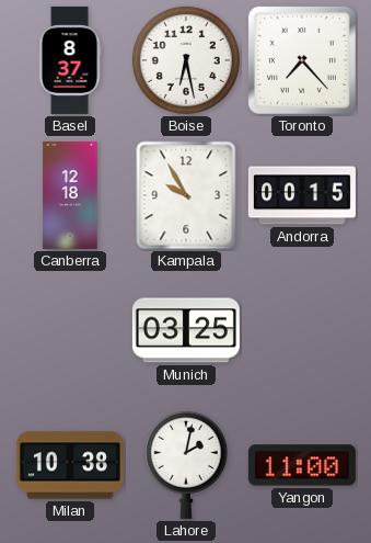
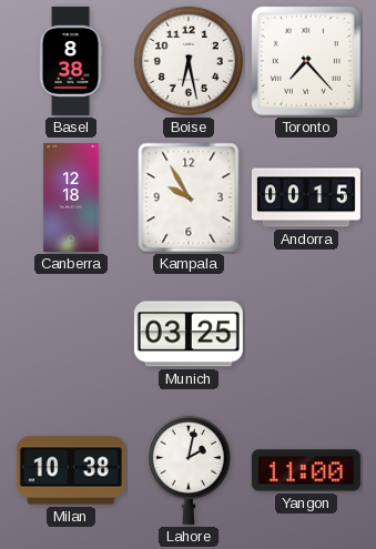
Basel: 8:37 -> 8:38 (71, 61)
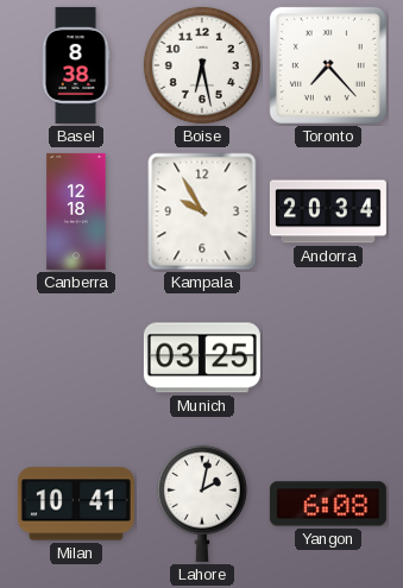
Andorra: 00:15 -> 20:34 (328, 211)
Milan: 10:38 -> 10:41 (76, 504)
Yangon: 11:00 -> 6:08 (328, 504)
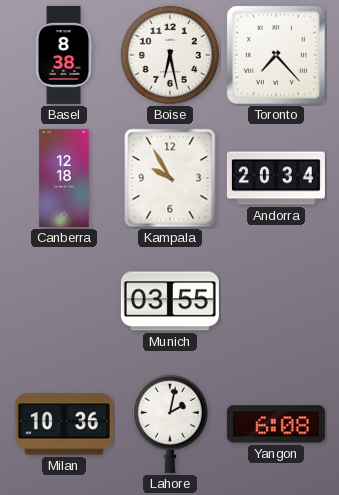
Munich: 03:25 -> 03:55 (170, 301)
Milan: 10:41 -> 10:36 (64, 424)
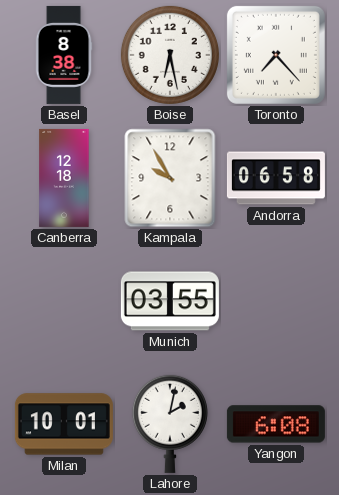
Andorra: 20:34 -> 06:58 (276, 178)
Milan: 10:36 -> 10:01 (64, 424)
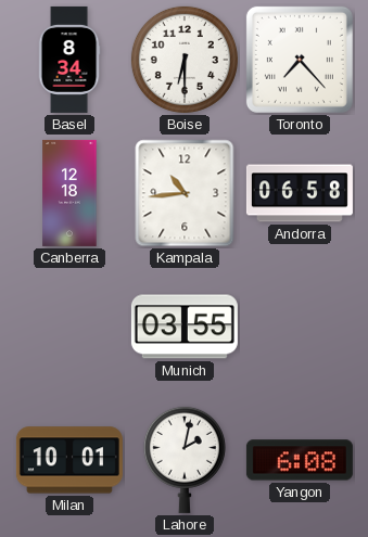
Basel: 8:38 -> 8:34 (69, 60)
Boise: 6:28 -> 6:30 (185, 60)
Kampala: 9:55 -> 10:44 (185, 193)
